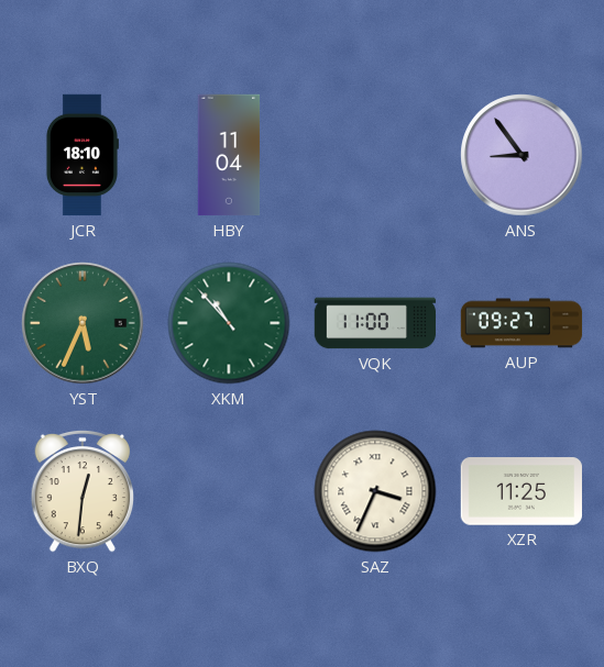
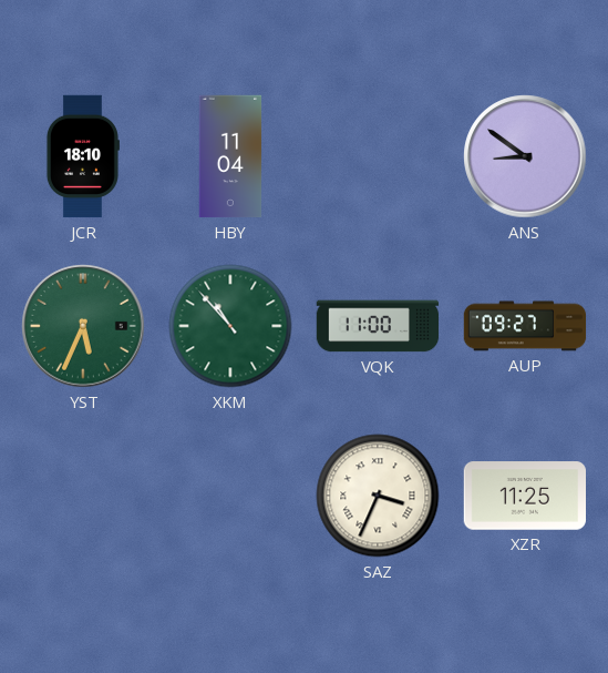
ANS: 8:54 -> 8:51 (525, 156)
BXQ: 12:31 -> none (81, 491)
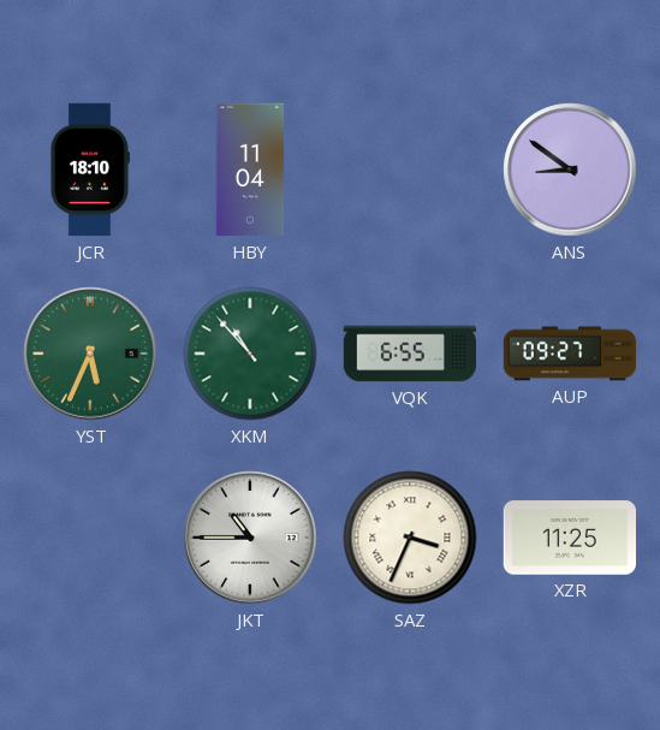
VQK: 11:00 -> 6:55 (410, 354)
JKT: none -> 10:45 (250, 538)
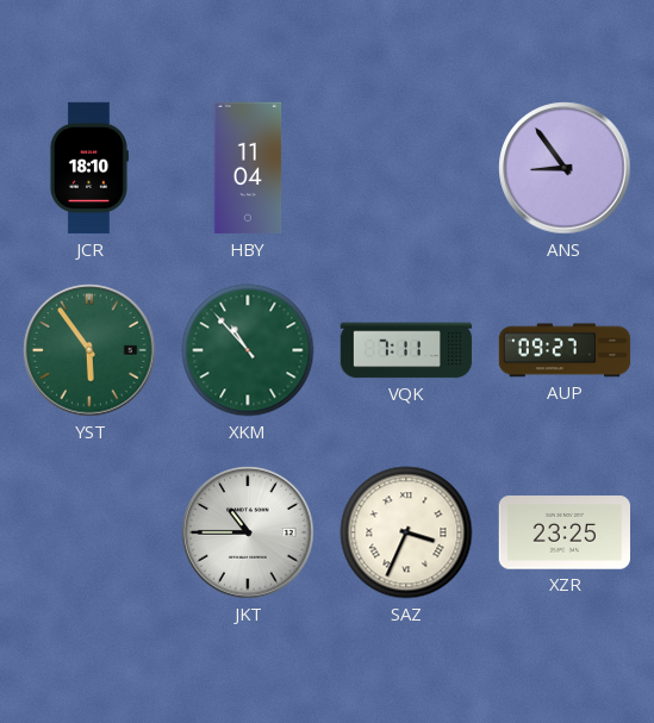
ANS: 8:51 -> 8:54 (565, 168)
YST: 5:34 -> 5:54 (89, 350)
VQK: 6:55 -> 7:11 (406, 350)
XZR: 11:25 -> 23:25 (563, 532)
